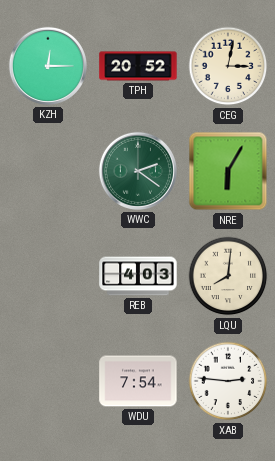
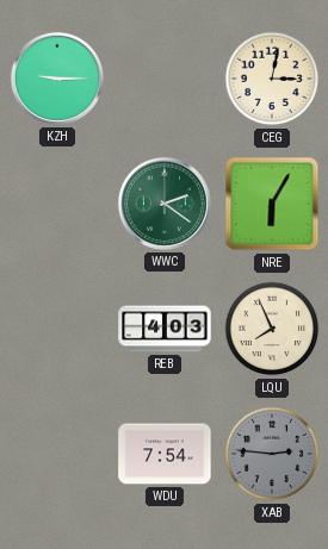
KZH: 12:15 -> 9:15 (57, 79)
TPH: 20:52 -> none (138, 66)
LQU: 8:01 -> 7:56 (272, 329)
XAB dial: white -> grey (272, 454)
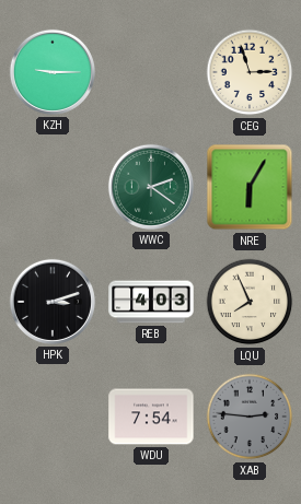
CEG: 3:02 -> 2:57 (250, 72)
HPK: none -> 3:12 (53, 302)
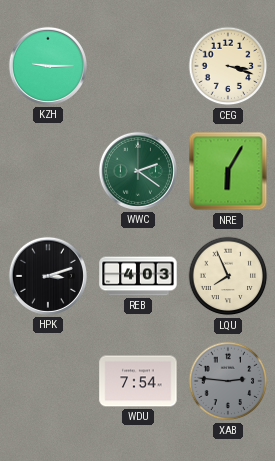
CEG: 2:57 -> 3:18 (228, 66)
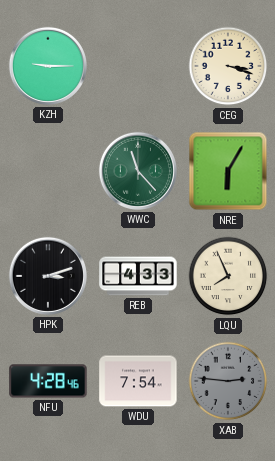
WWC: 2:21 -> 11:23 (138, 171)
REB: 4:03 -> 4:33 (138, 276)
NFU: none -> 4:28 (48, 381)
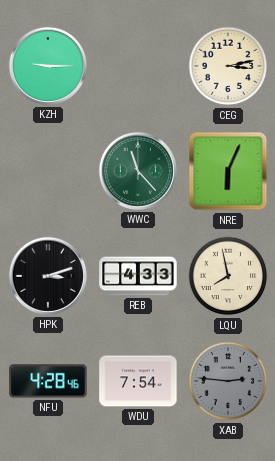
CEG: 3:18 -> 3:13 (228, 66)
NRE: 6:05 -> 6:04 (228, 171)
LQU: 7:56 -> 7:58 (228, 276)
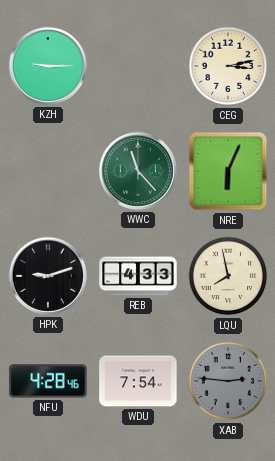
HPK: 3:12 -> 9:12 (48, 276)
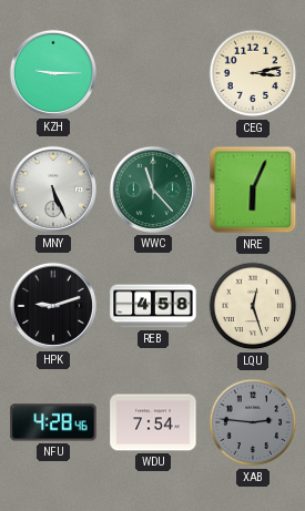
MNY: none -> 5:26 (53, 190)
REB: 4:33 -> 4:58 (153, 306)
LQU: 7:58 -> 12:27 (253, 306)
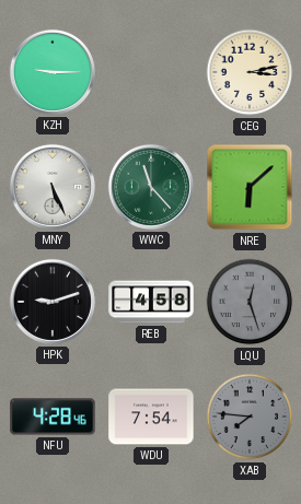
NRE: 6:04 -> 6:08 (250, 187)
LQU dial: cream -> grey (250, 302)
XAB: 2:46 -> 7:46 (250, 417)
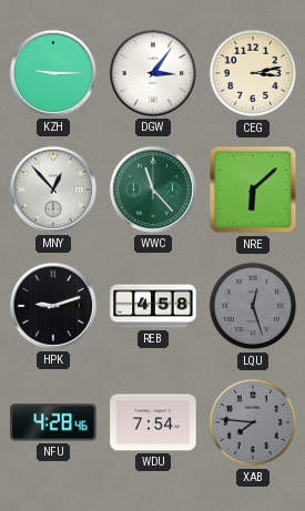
DGW: none -> 3:06 (153, 73)
MNY: 5:26 -> 12:53 (53, 190)
